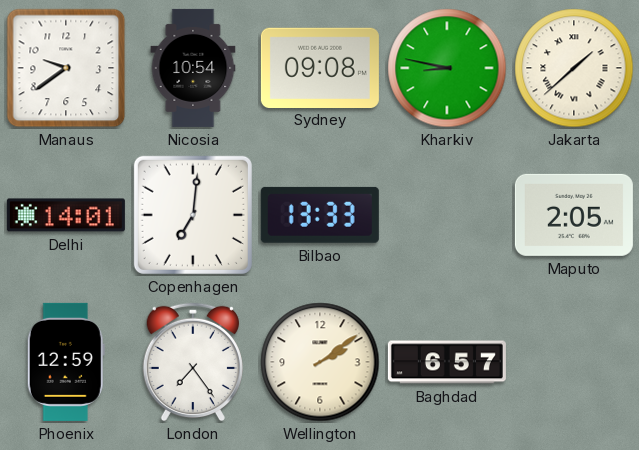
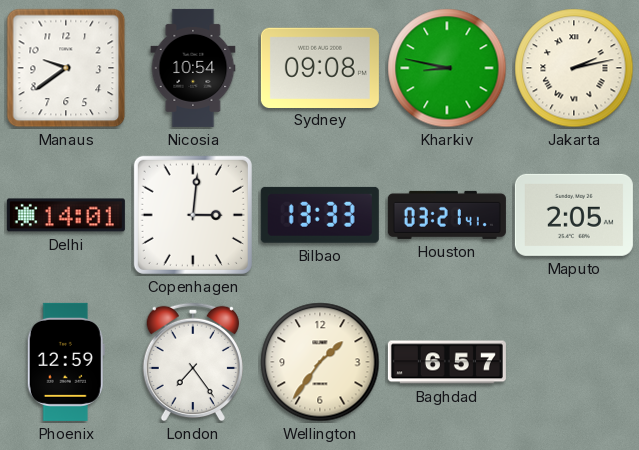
Jakarta: 1:38 -> 2:13 (574, 68)
Copenhagen: 7:01 -> 3:01 (193, 215)
Houston: none -> 03:21 (447, 215)
Wellington: 2:09 -> 1:36 (320, 362)
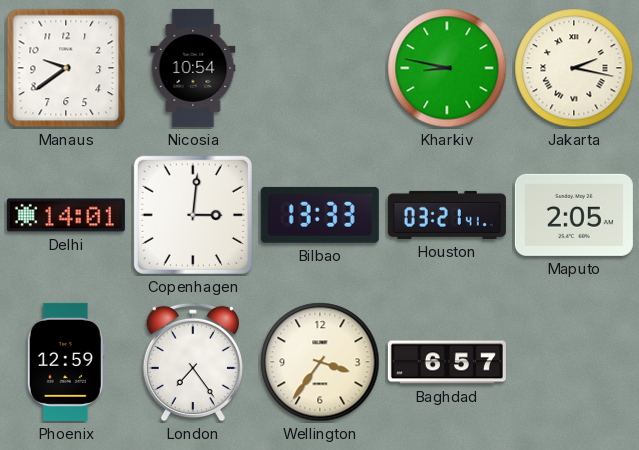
Sydney: 09:08 -> none (320, 67)
Jakarta: 2:13 -> 2:17 (574, 68)
Wellington: 1:36 -> 3:36 (320, 362)
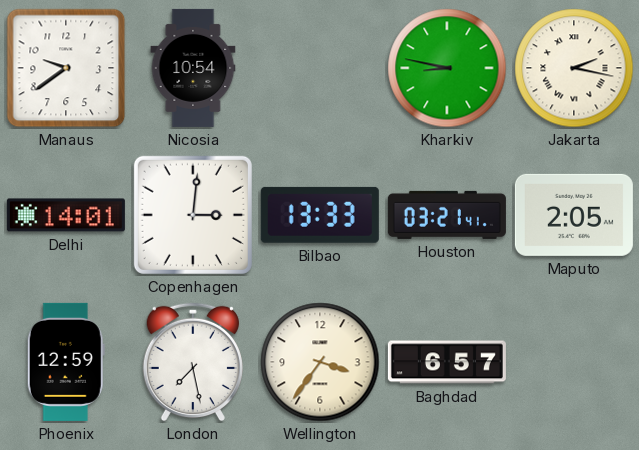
London: 7:24 -> 7:28 (193, 362)
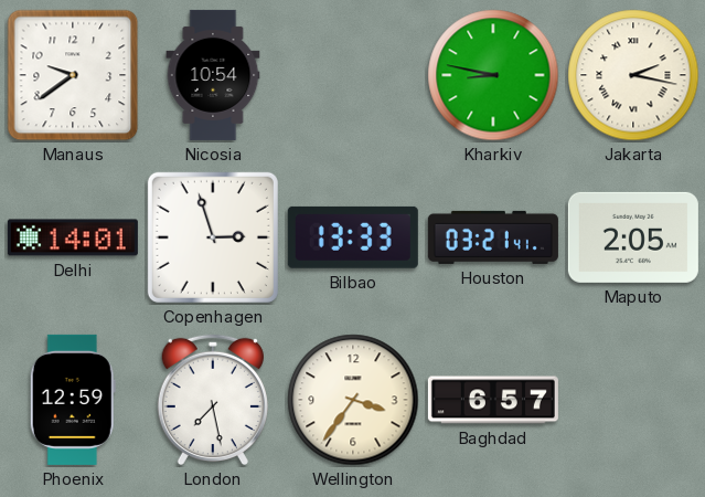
Copenhagen: 3:01 -> 2:57 (213, 237)
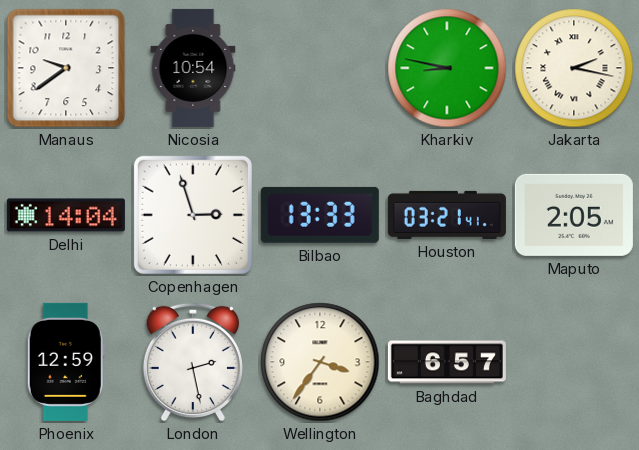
Delhi: 14:01 -> 14:04 (66, 215)
London: 7:28 -> 2:28 (193, 362)
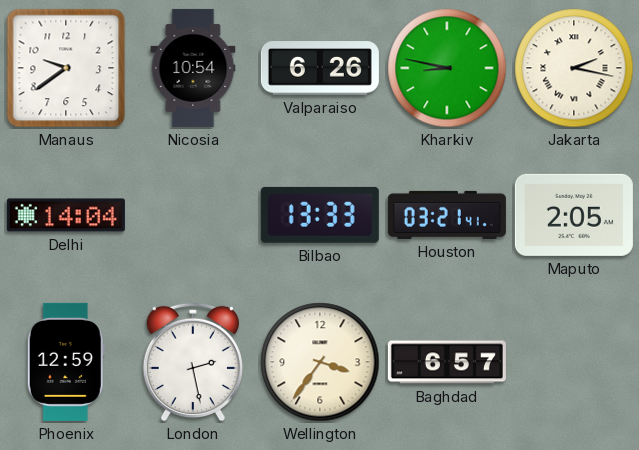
Valparaiso: none -> 6:26 (320, 68)
Copenhagen: 2:57 -> none (193, 215)
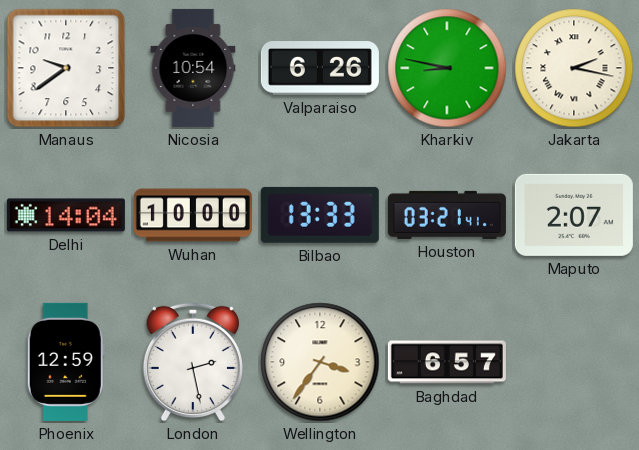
Wuhan: none -> 10:00 (193, 215)
Maputo: 2:05 -> 2:07 (574, 215)
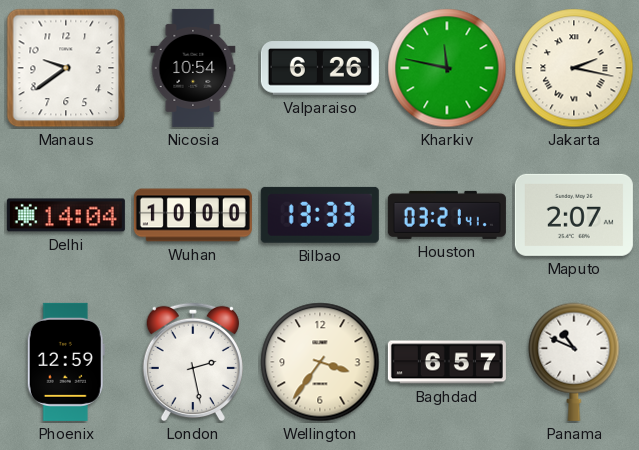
Kharkiv: 8:47 -> 11:47 (447, 68)
Panama: none -> 10:49 (574, 362)
